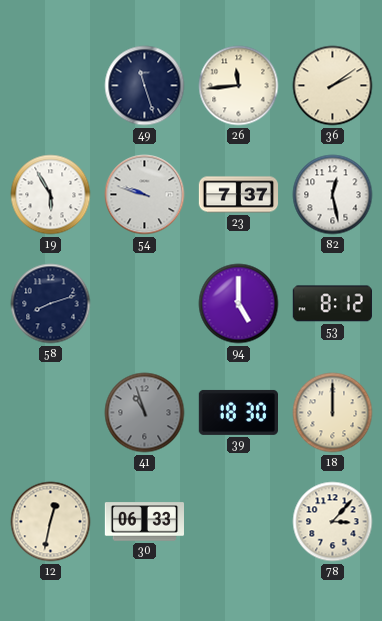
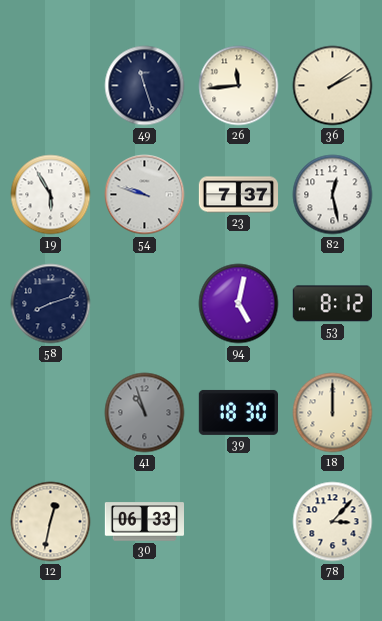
94: 5:00 -> 5:02 (239, 304)
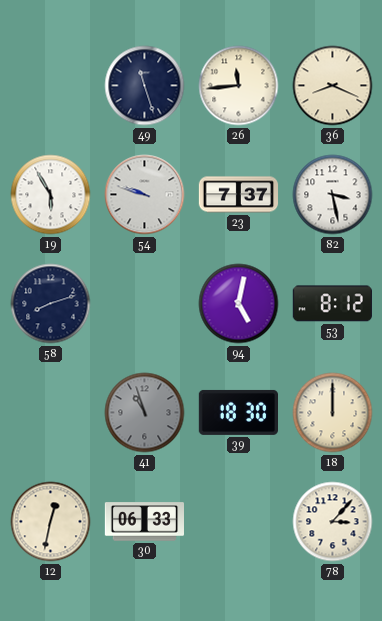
36: 2:09 -> 8:19 (333, 86)
82: 12:28 -> 3:28 (333, 195)
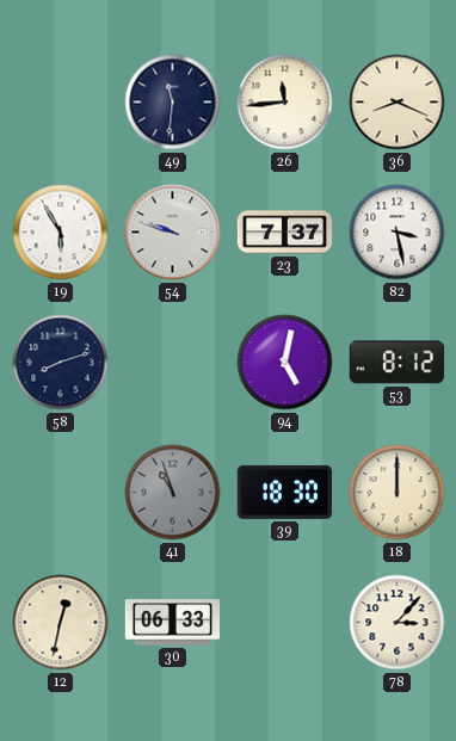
49: 11:27 -> 11:31 (173, 103)
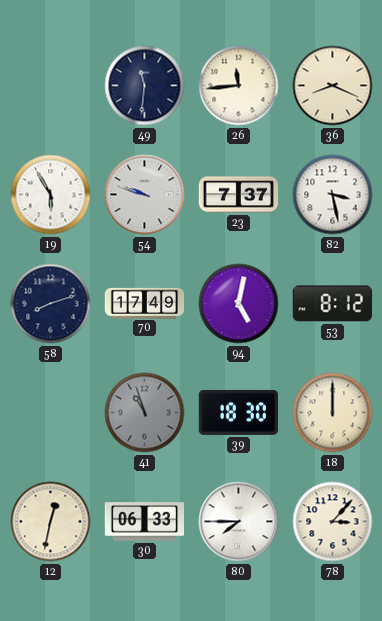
70: none -> 17:49 (145, 303)
80: none -> 7:45 (239, 522)
